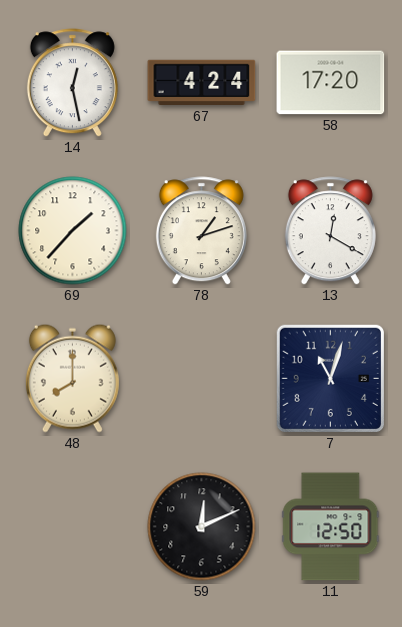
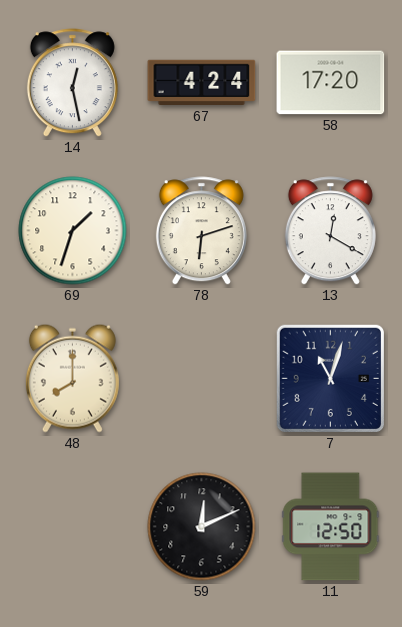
69: 1:37 -> 1:33 (73, 231)
78: 1:12 -> 6:12 (201, 231)
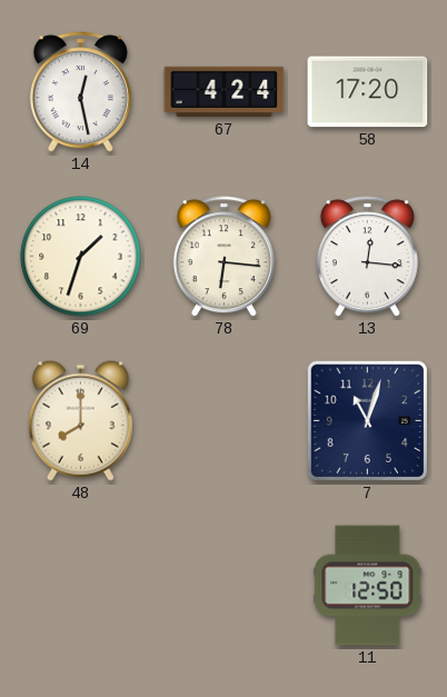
78: 6:12 -> 6:16 (223, 257)
13: 12:20 -> 12:16 (367, 257)
59: 12:11 -> none (202, 527)
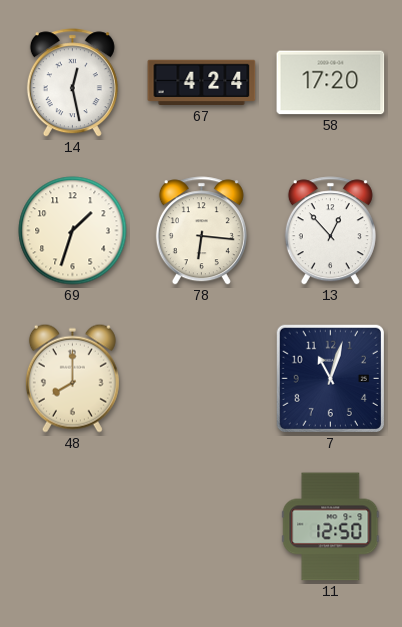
13: 12:16 -> 12:53 (330, 231)
